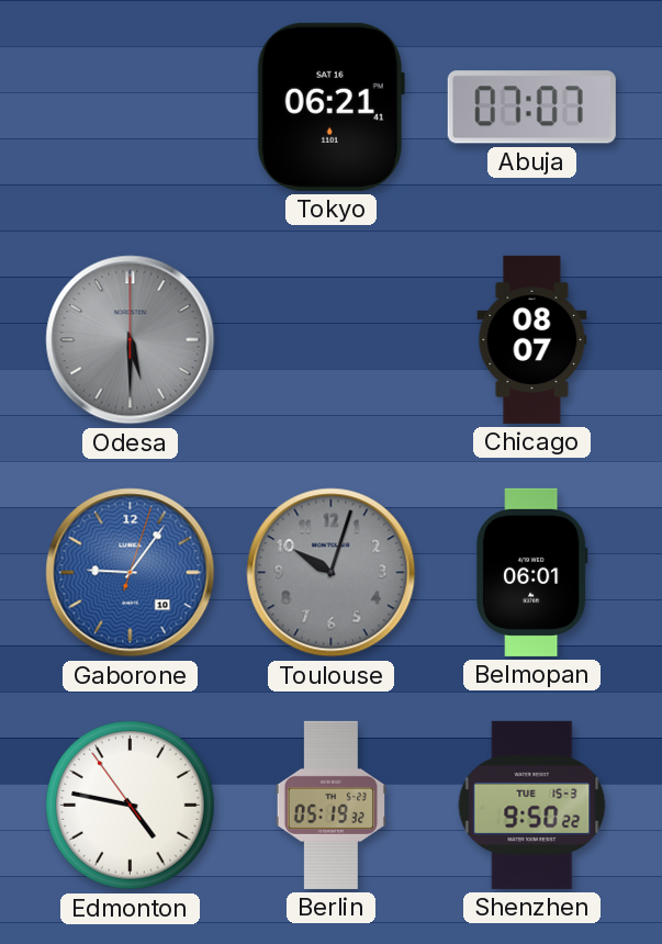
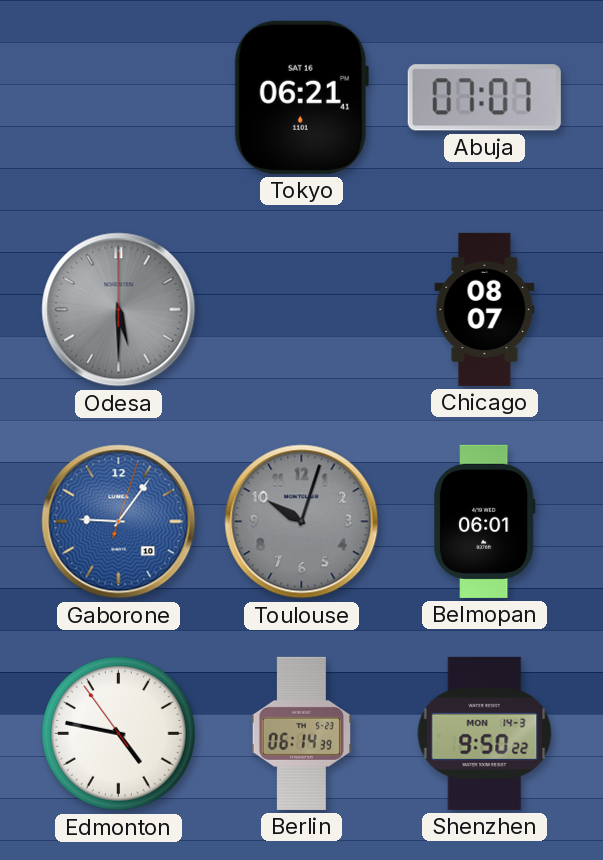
Berlin: 05:19 -> 06:14 (301, 733)
Shenzhen date: TUE 15-3 -> MON 14-3 (485, 733)
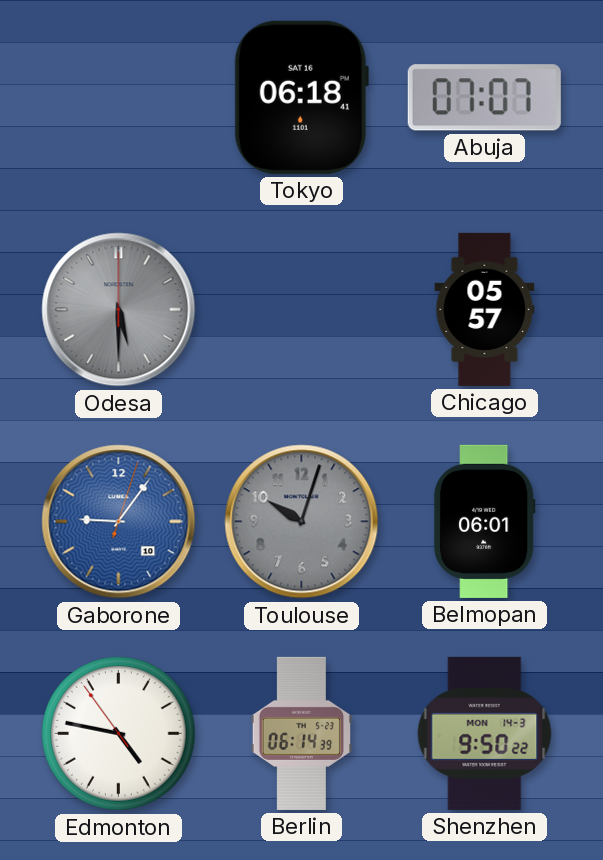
Tokyo: 06:21 -> 06:18 (301, 97)
Chicago: 08:07 -> 05:57 (485, 309)
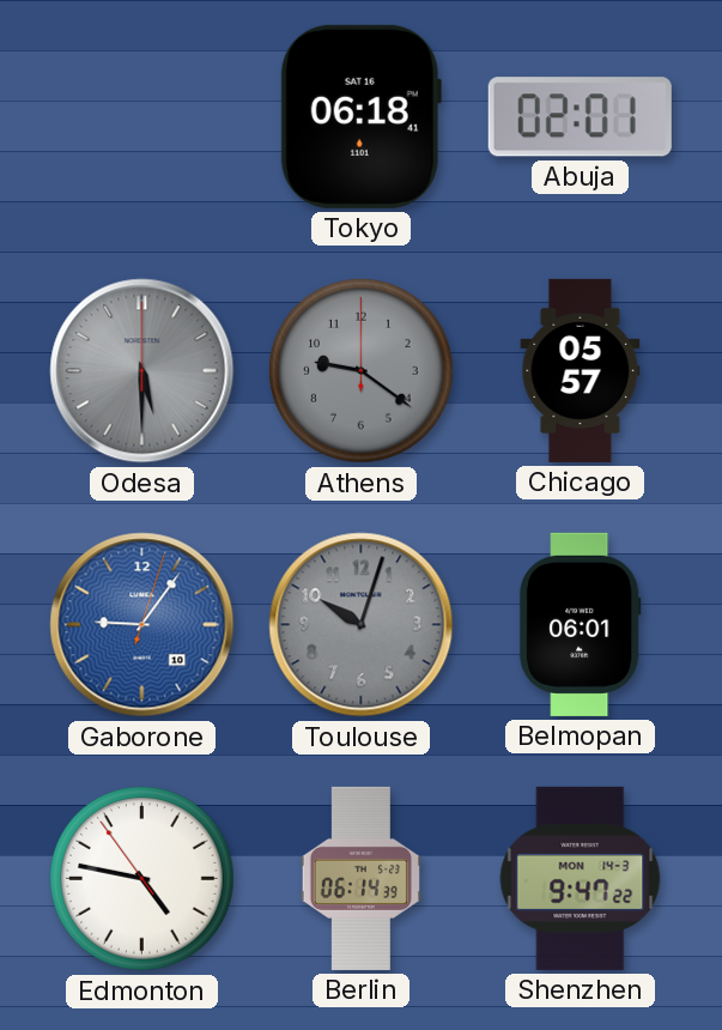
Abuja: 07:07 -> 02:01 (580, 117)
Athens: none -> 9:21 (362, 371)
Shenzhen: 9:50 -> 9:47 (581, 878)
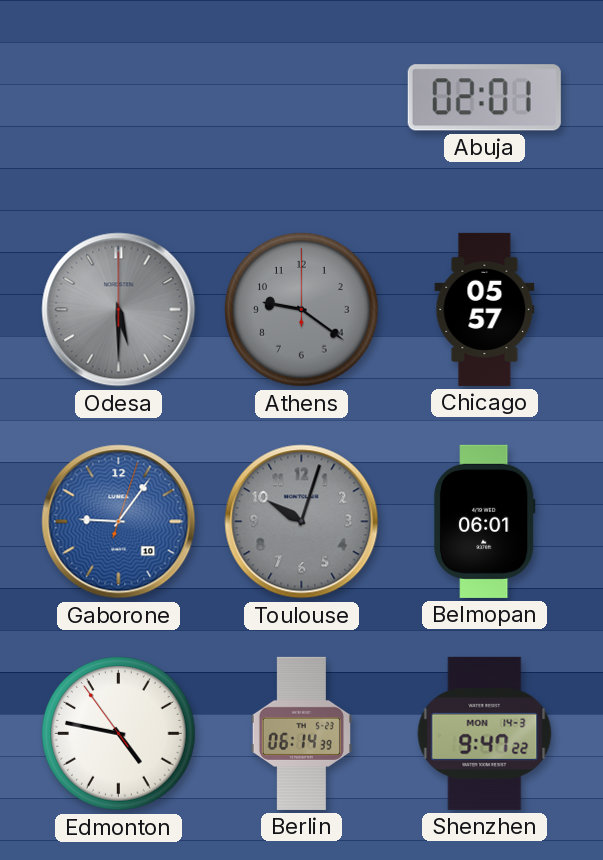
Tokyo: 06:18 -> none (360, 116)
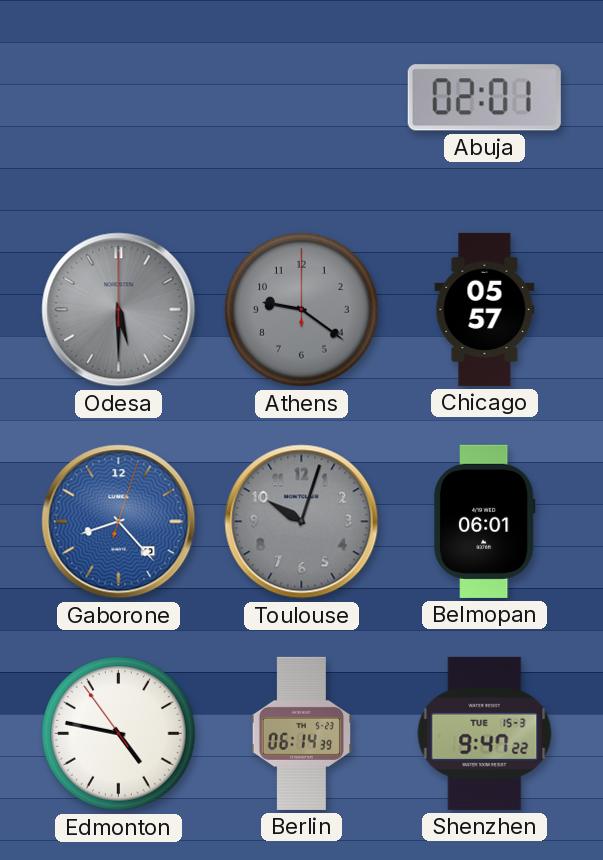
Gaborone: 9:06 -> 8:23 (119, 522)
Shenzhen date: MON 14-3 -> TUE 15-3 (485, 733)
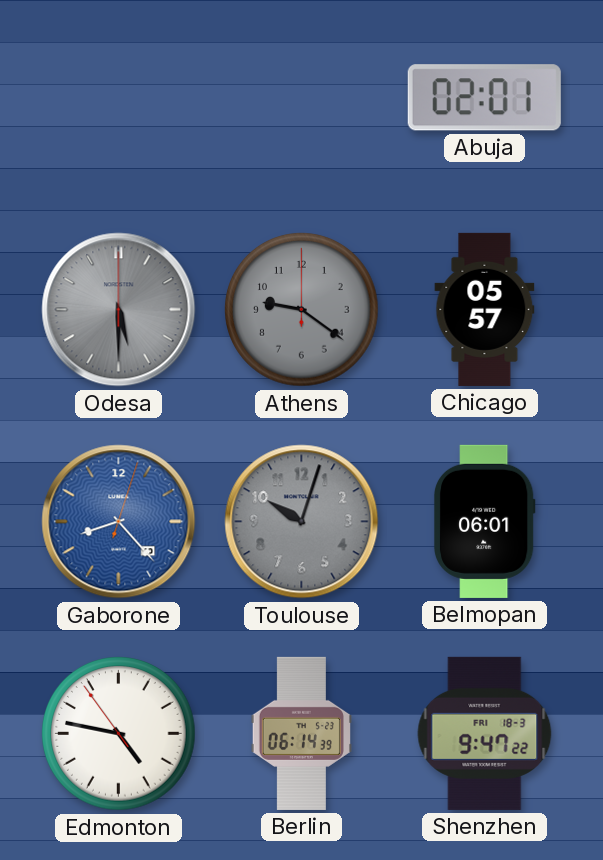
Shenzhen date: TUE 15-3 -> FRI 18-3 (485, 733)
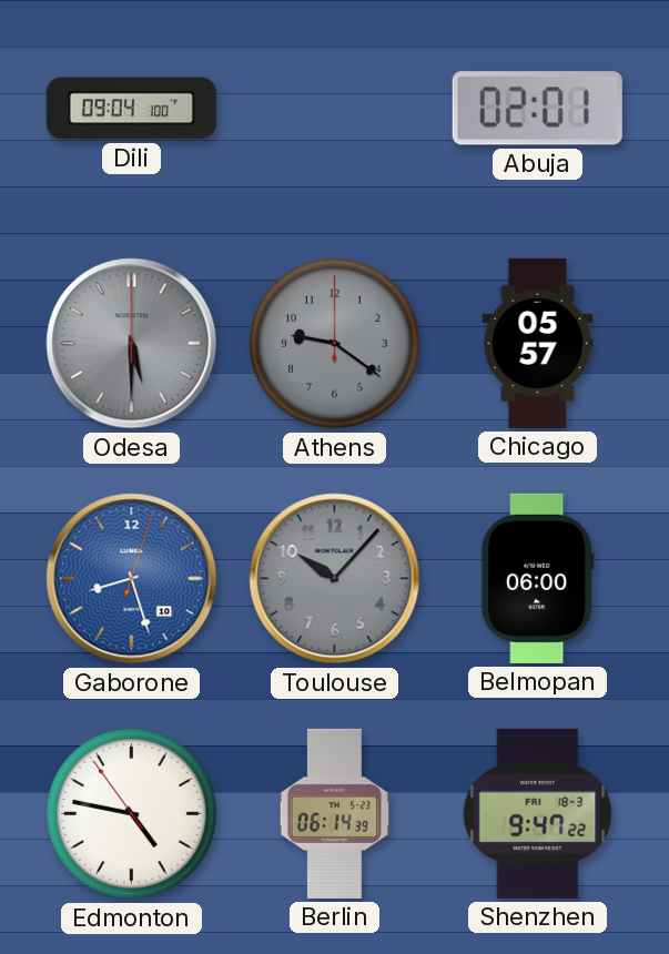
Dili: none -> 09:04 (131, 109)
Gaborone: 8:23 -> 8:27 (132, 579)
Toulouse: 10:03 -> 10:07 (335, 579)
Belmopan: 06:01 -> 06:00 (537, 578)
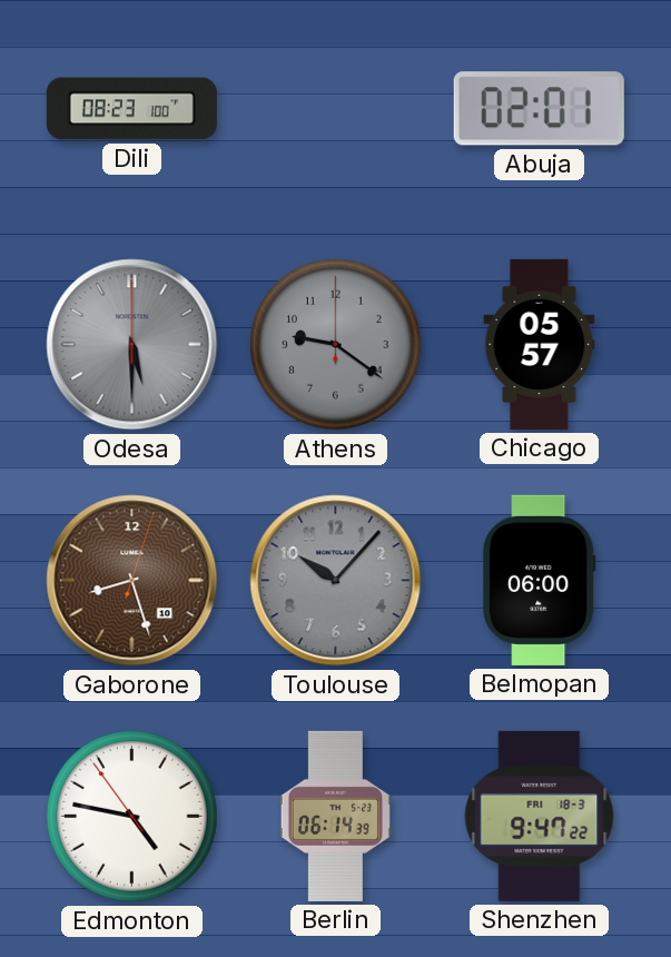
Dili: 09:04 -> 08:23 (131, 109)
Gaborone dial: blue -> brown (132, 581)
